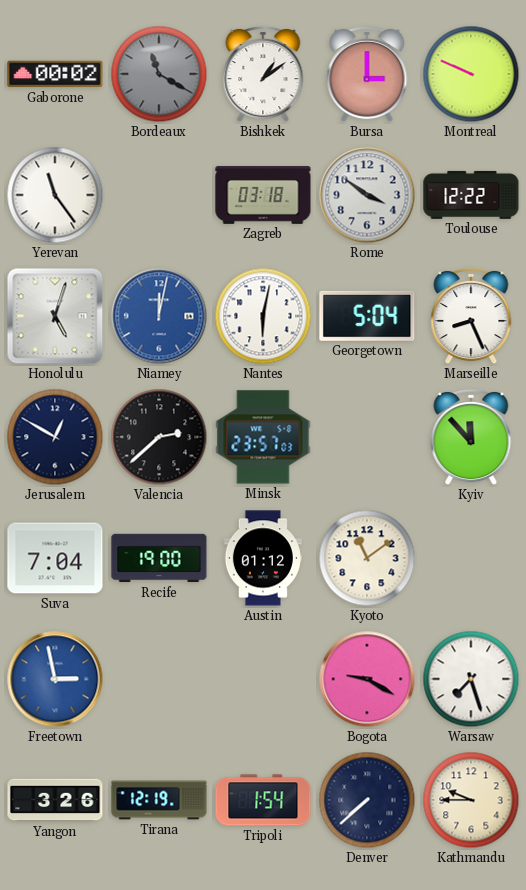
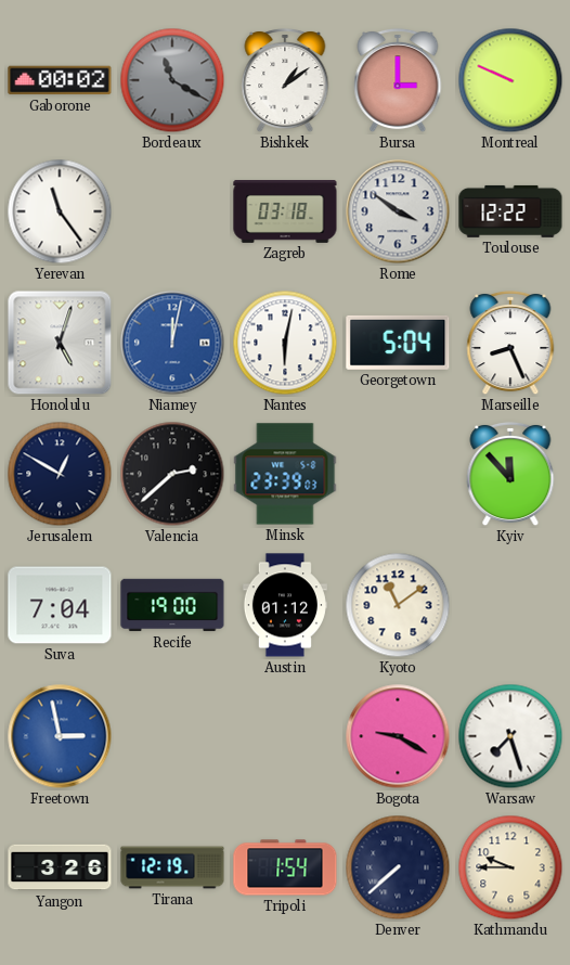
Minsk: 23:57 -> 23:39 (285, 474)
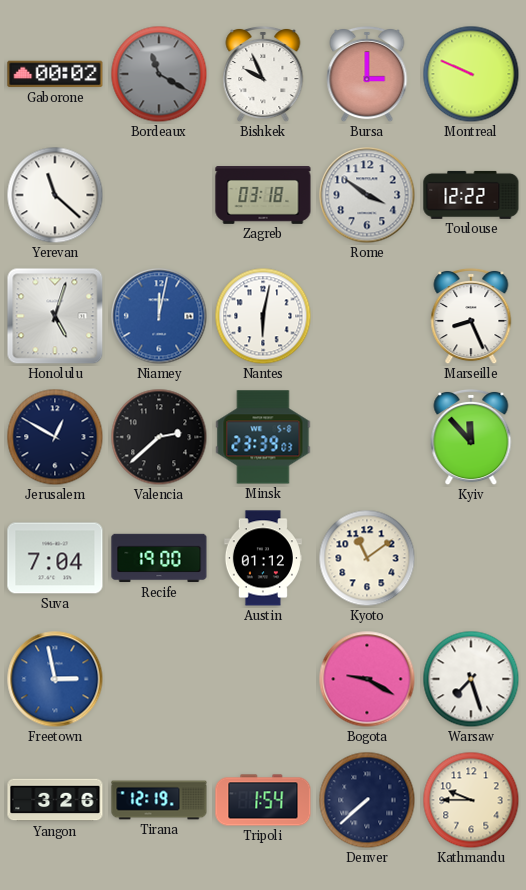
Bishkek: 1:09 -> 9:56 (263, 74)
Yerevan: 11:24 -> 11:22 (55, 195)
Georgetown: 5:04 -> none (398, 343)
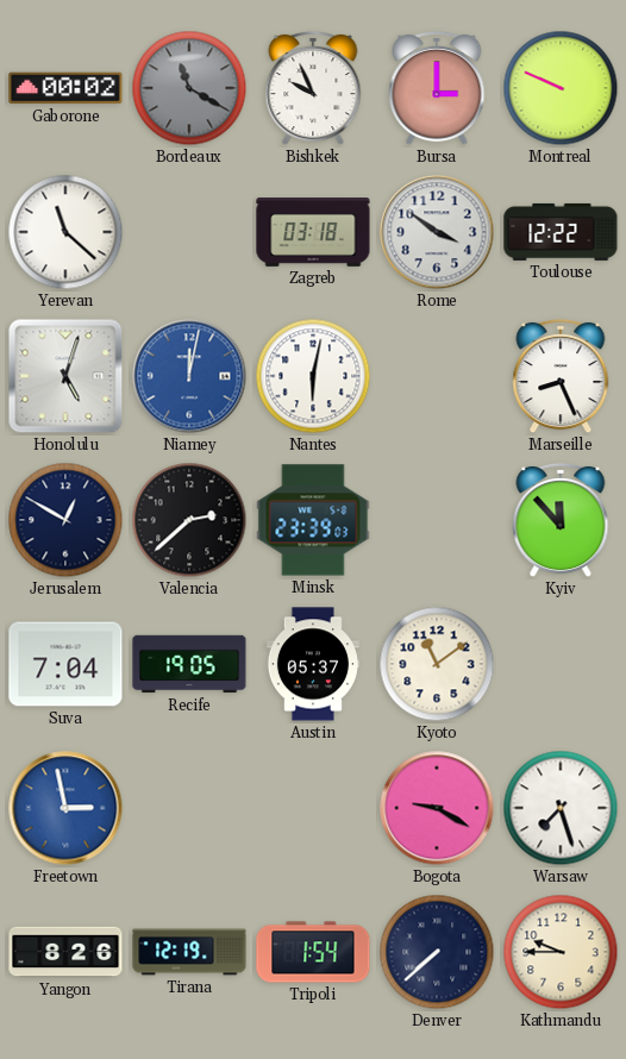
Recife: 19:00 -> 19:05 (189, 664)
Austin: 01:12 -> 05:37 (313, 664)
Yangon: 3:26 -> 8:26 (65, 952)
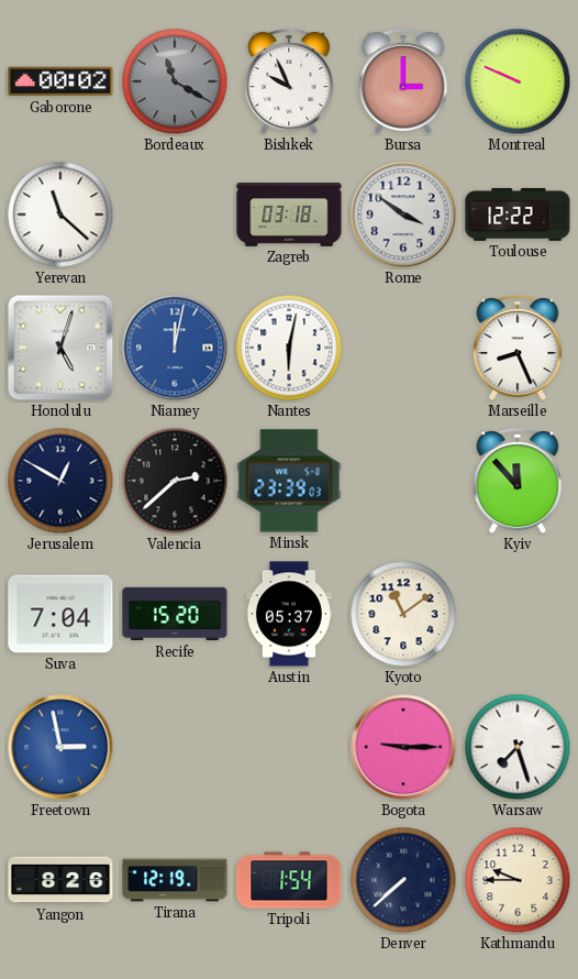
Recife: 19:05 -> 15:20 (175, 614)
Bogota: 9:20 -> 9:15 (403, 747)
